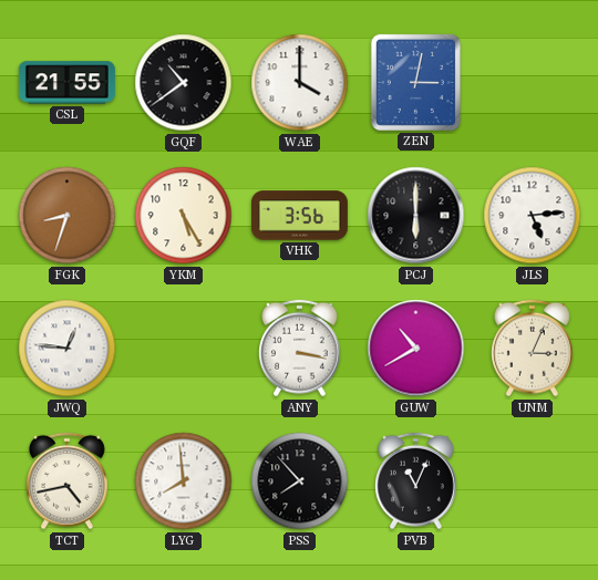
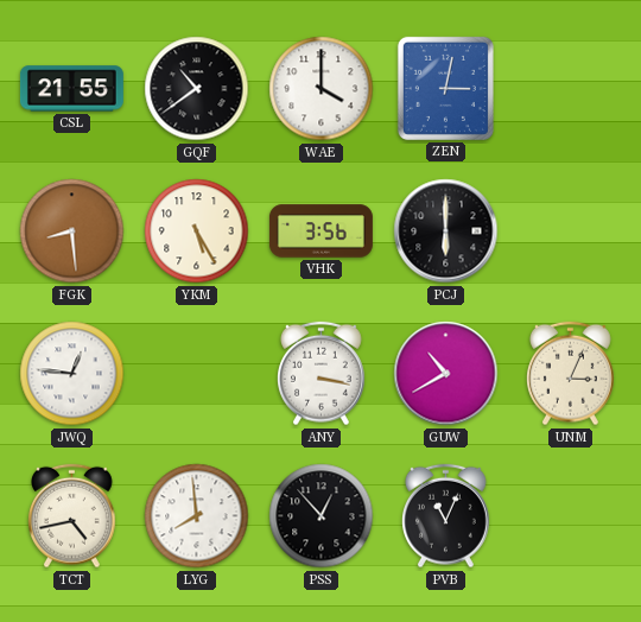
FGK: 8:33 -> 8:29 (72, 231)
JLS: 5:14 -> none (533, 216)
PSS: 7:53 -> 12:53 (322, 516)
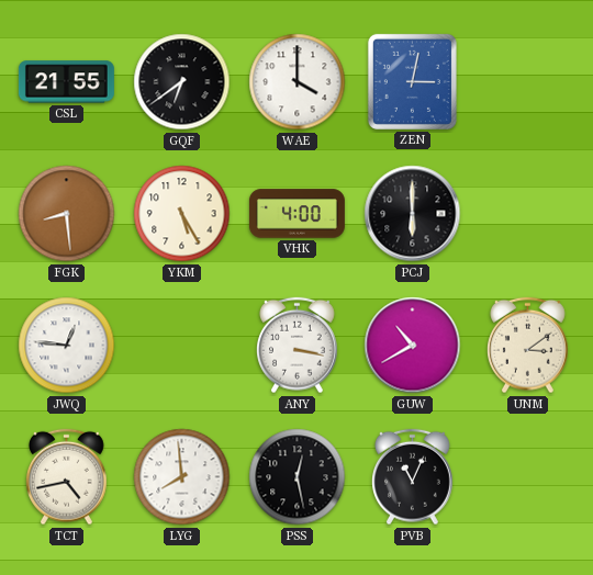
GQF: 10:39 -> 6:39 (182, 82)
VHK: 3:56 -> 4:00 (296, 214)
UNM: 3:04 -> 3:09 (528, 346)
PSS: 12:53 -> 12:28 (298, 477)
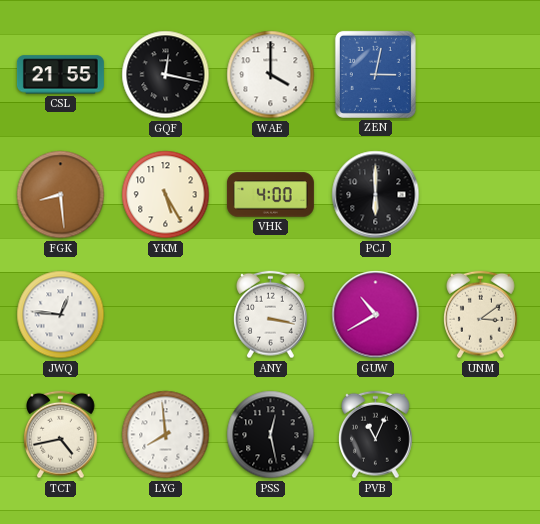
GQF: 6:39 -> 12:17 (166, 75)
